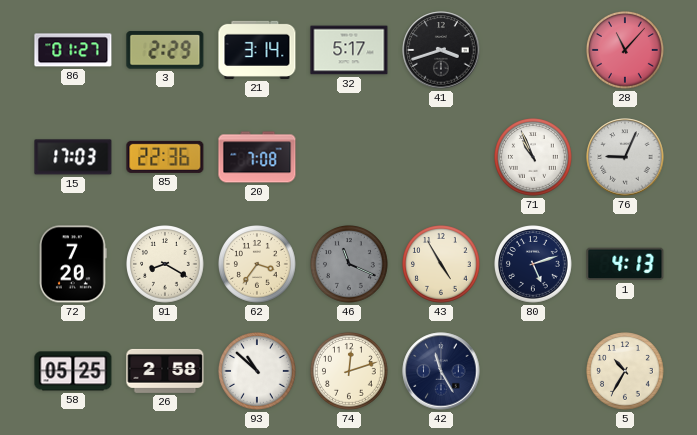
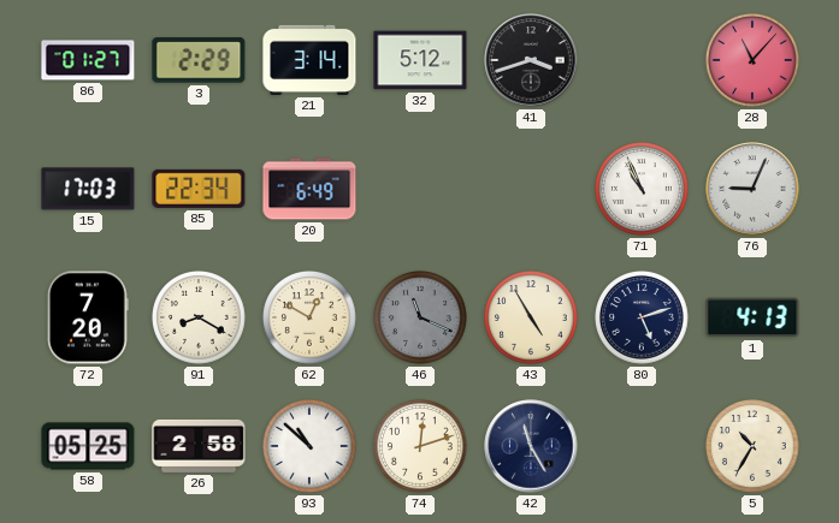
32: 5:17 -> 5:12 (420, 60)
85: 22:36 -> 22:34 (199, 189)
20: 7:08 -> 6:49 (309, 189)
62: 3:36 -> 12:50 (311, 319)
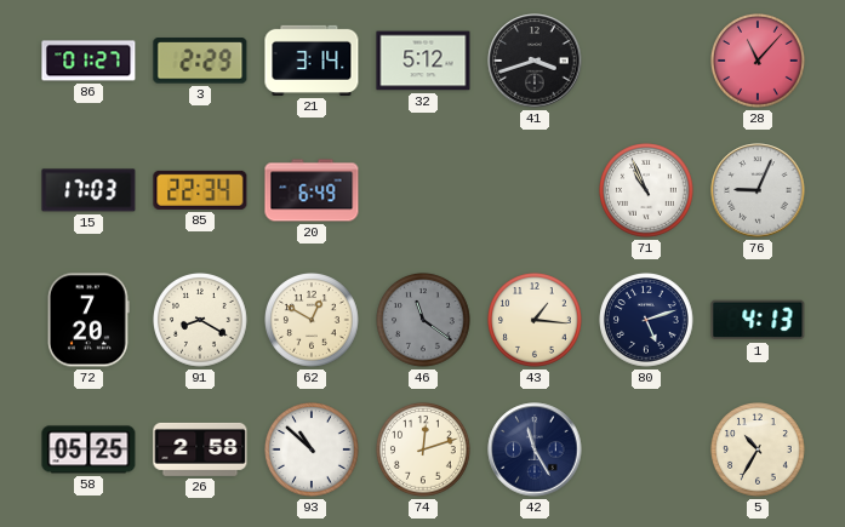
46: 11:19 -> 11:21 (424, 321)
43: 4:55 -> 1:16 (536, 321)
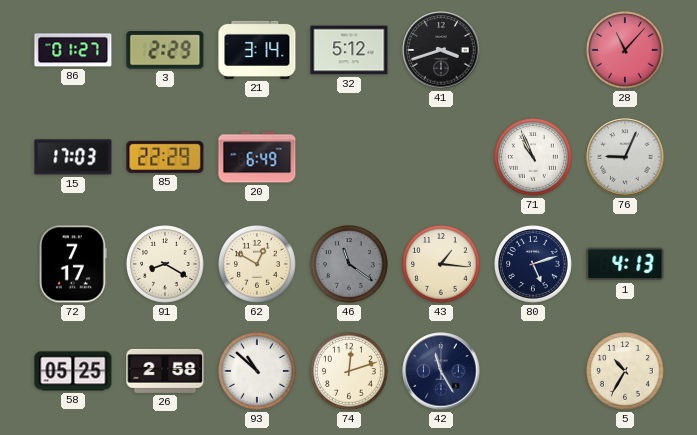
85: 22:34 -> 22:29 (165, 157)
72: 7:20 -> 7:17 (74, 264)
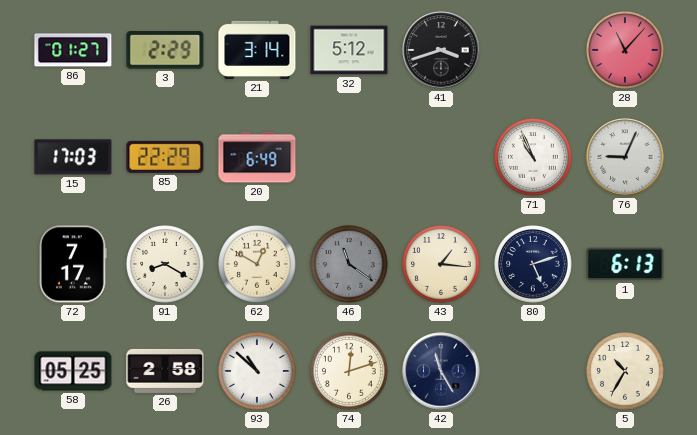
1: 4:13 -> 6:13 (625, 264)
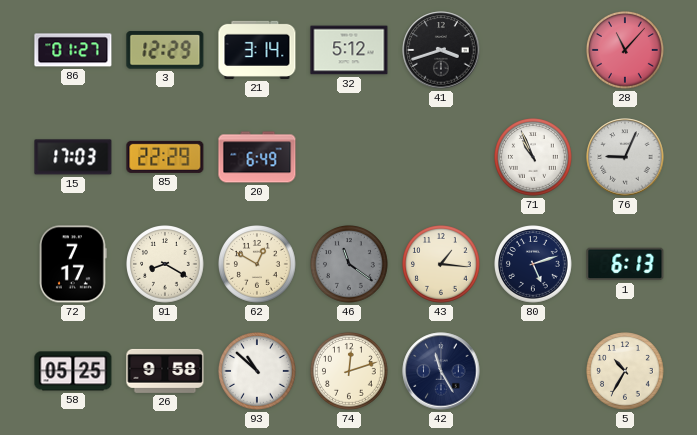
3: 2:29 -> 12:29 (165, 50)
26: 2:58 -> 9:58 (165, 371)
